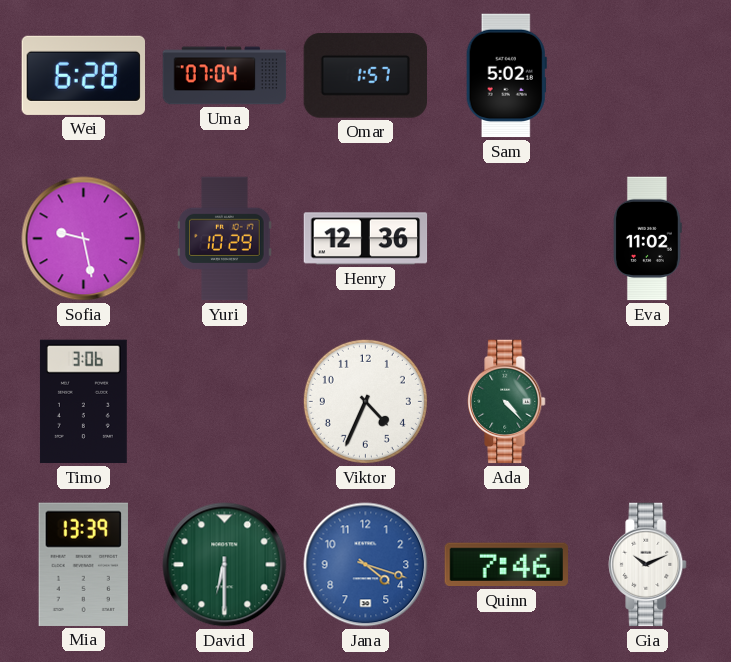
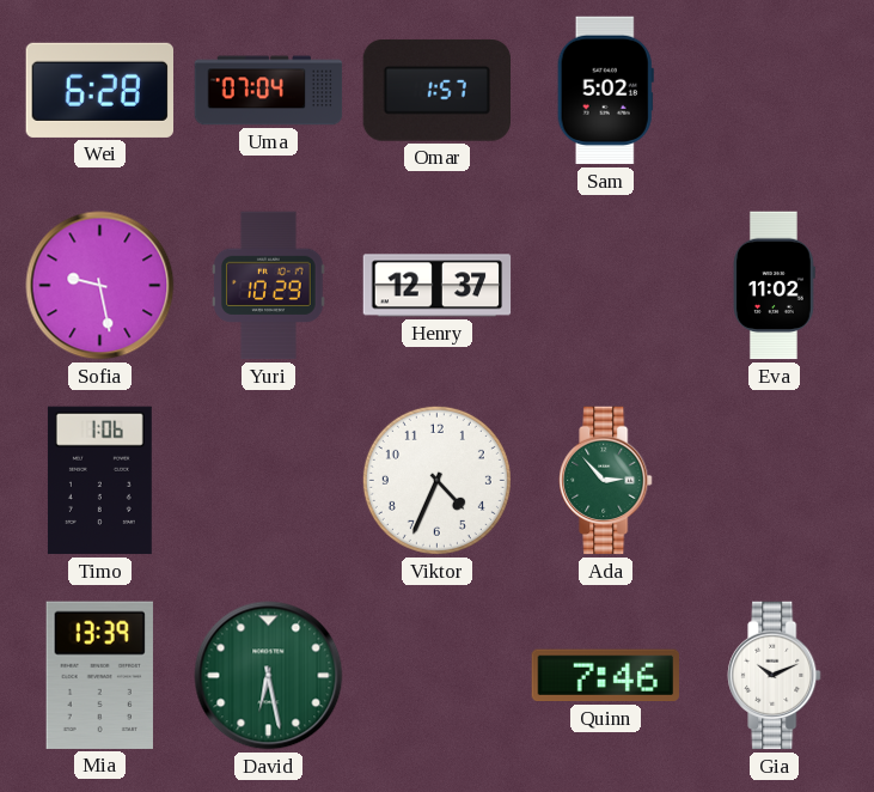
Henry: 12:36 -> 12:37 (438, 286)
Timo: 3:06 -> 1:06 (99, 481)
Ada: 4:23 -> 2:53 (606, 481)
David: 6:30 -> 6:28 (269, 676)
Jana: 4:18 -> none (366, 565)
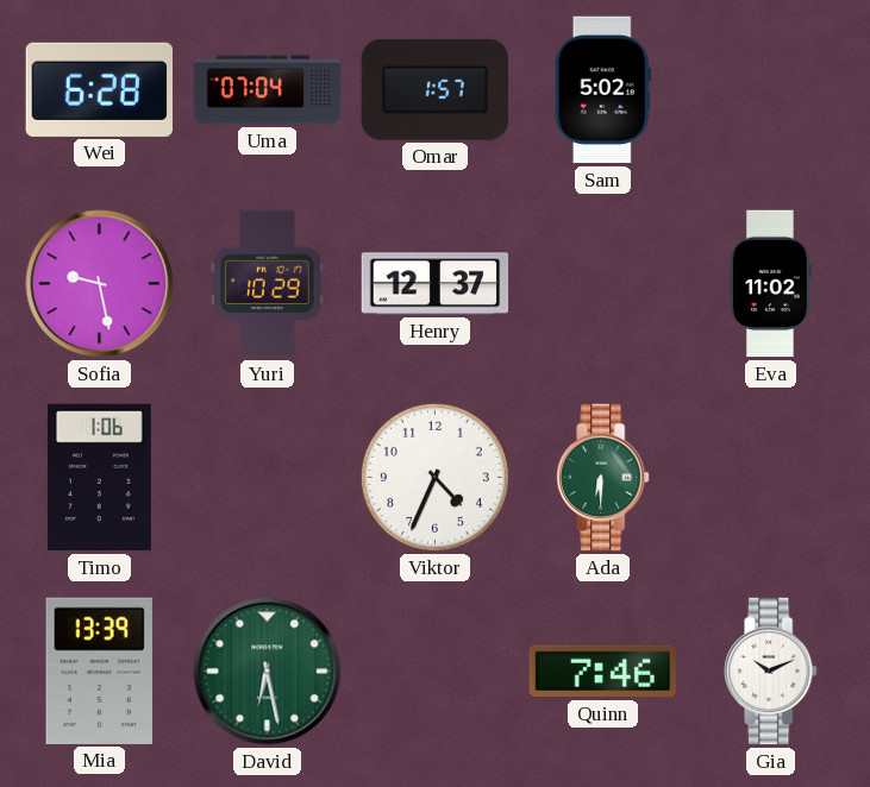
Ada: 2:53 -> 6:30 (603, 478)
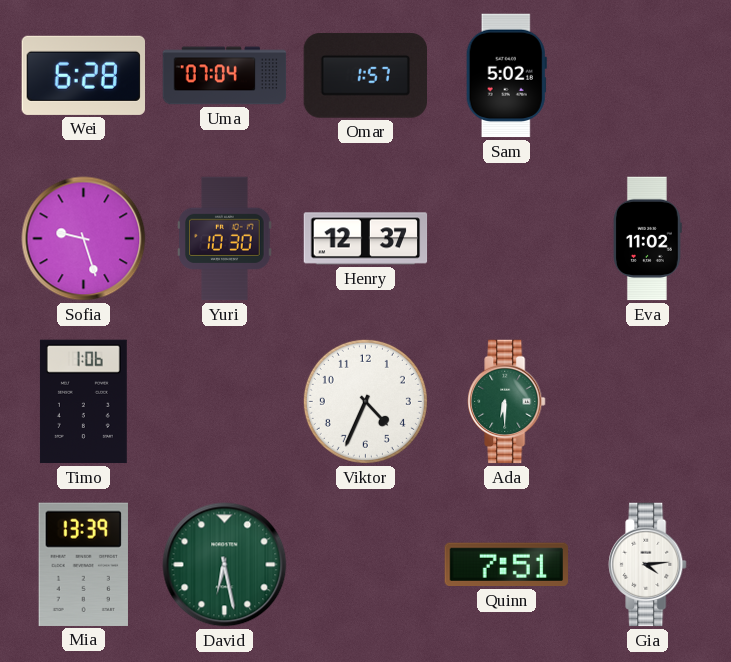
Sofia: 9:28 -> 9:27 (84, 239)
Yuri: 10:29 -> 10:30 (225, 239)
Quinn: 7:46 -> 7:51 (506, 565)
Gia: 10:11 -> 4:14 (648, 565)
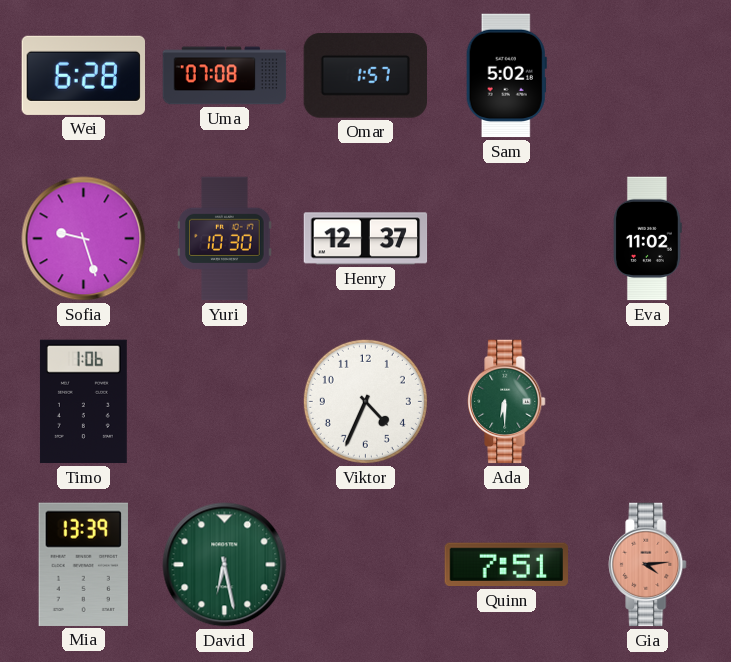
Uma: 07:04 -> 07:08 (225, 76)
Gia dial: white -> salmon (648, 565)
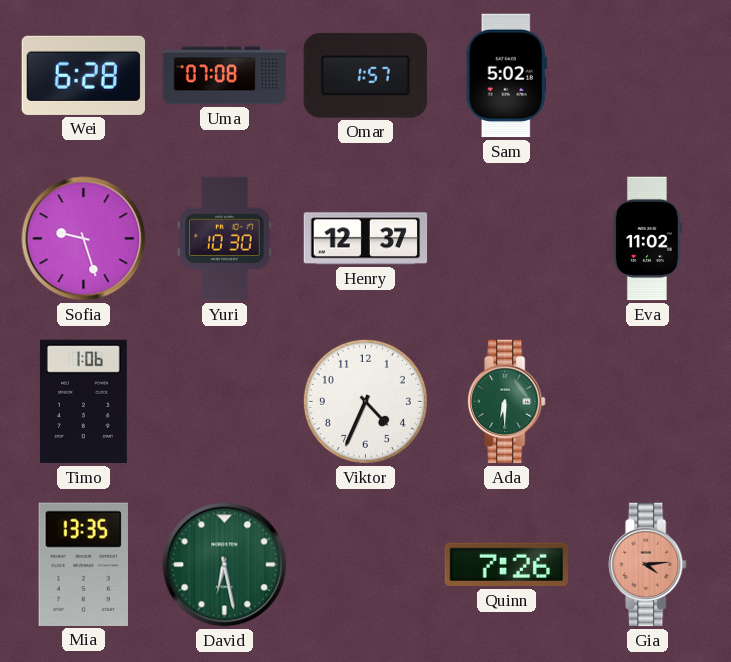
Mia: 13:39 -> 13:35 (83, 564)
Quinn: 7:51 -> 7:26 (506, 565)
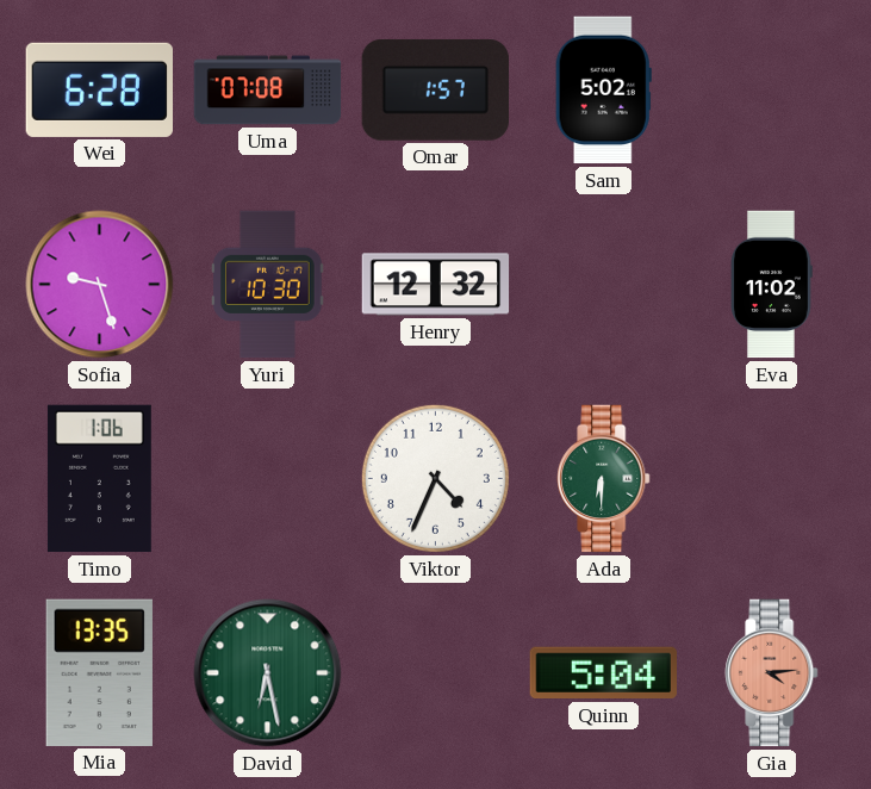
Henry: 12:37 -> 12:32 (436, 285)
Quinn: 7:26 -> 5:04 (603, 673)
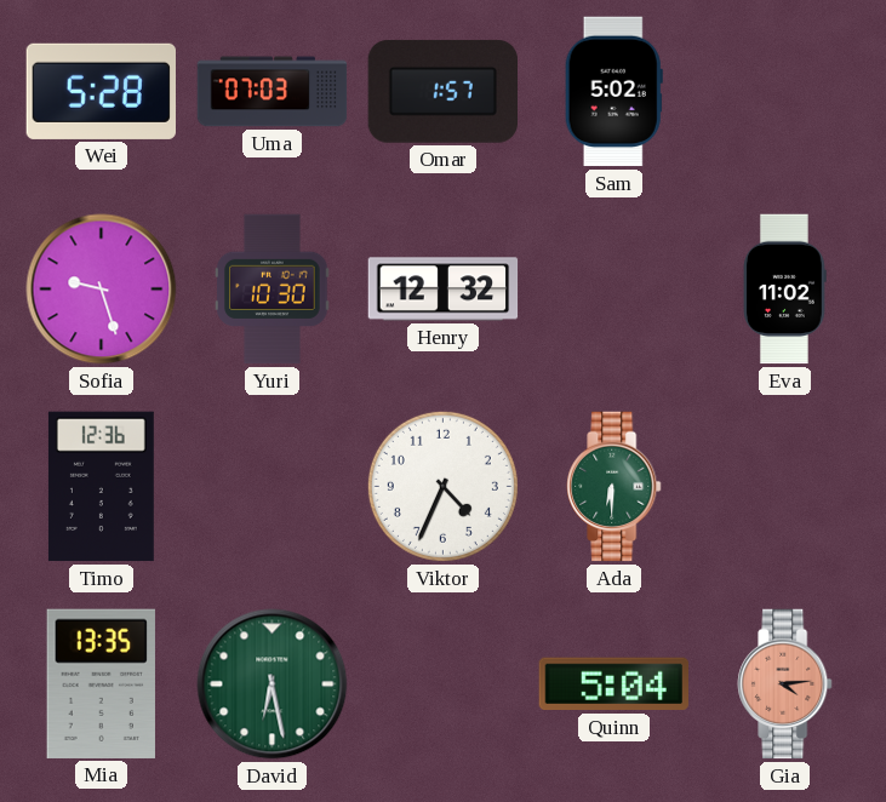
Wei: 6:28 -> 5:28 (101, 91)
Uma: 07:08 -> 07:03 (273, 92)
Timo: 1:06 -> 12:36 (101, 487)
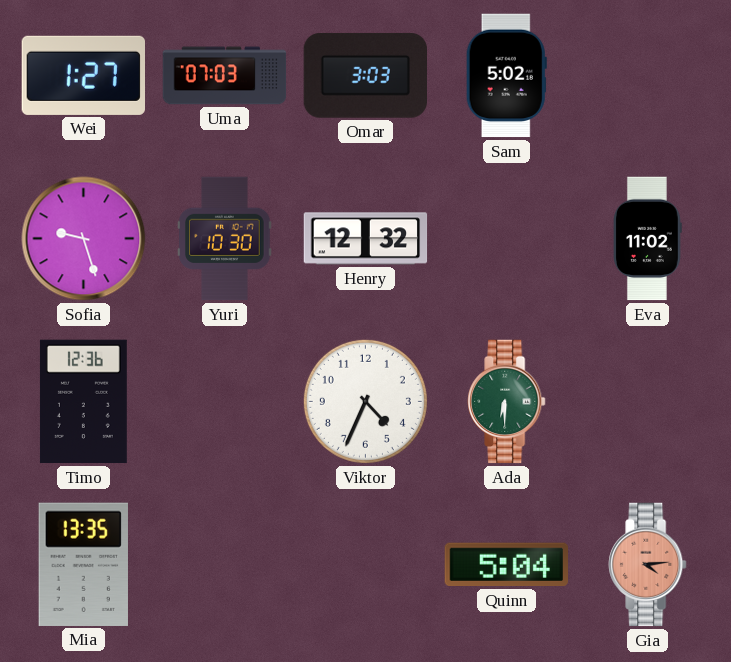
Wei: 5:28 -> 1:27 (83, 75)
Omar: 1:57 -> 3:03 (365, 76)
David: 6:28 -> none (273, 684)
